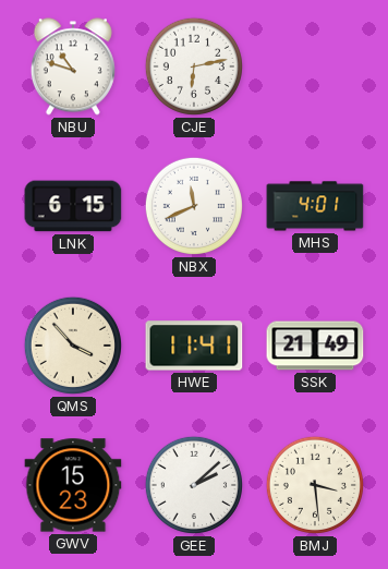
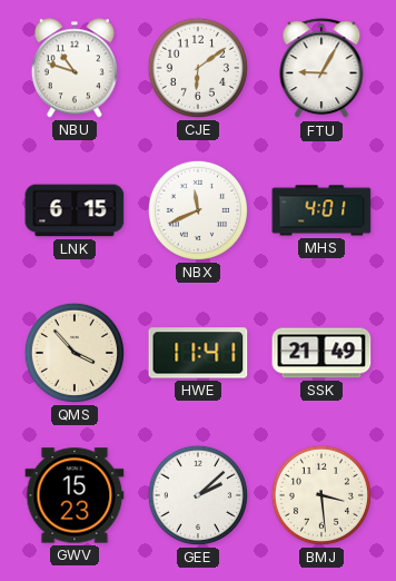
CJE: 6:13 -> 6:09 (198, 68)
FTU: none -> 9:05 (321, 69)
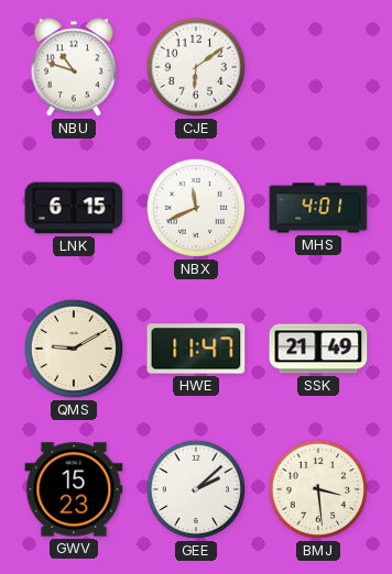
FTU: 9:05 -> none (321, 69)
QMS: 3:53 -> 9:10 (74, 349)
HWE: 11:41 -> 11:47 (196, 349)
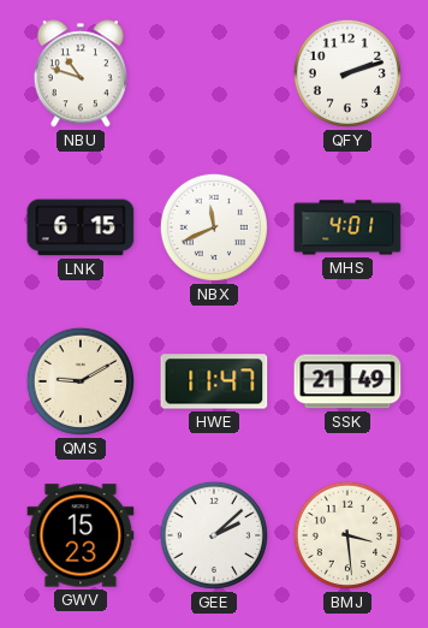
CJE: 6:09 -> none (196, 67)
QFY: none -> 2:12 (347, 73)
